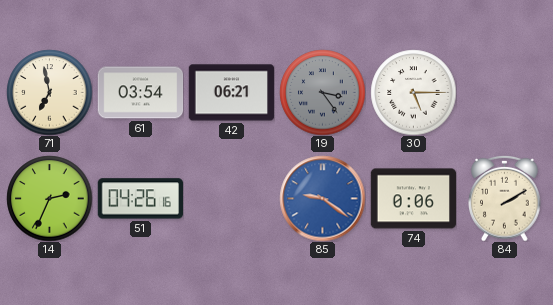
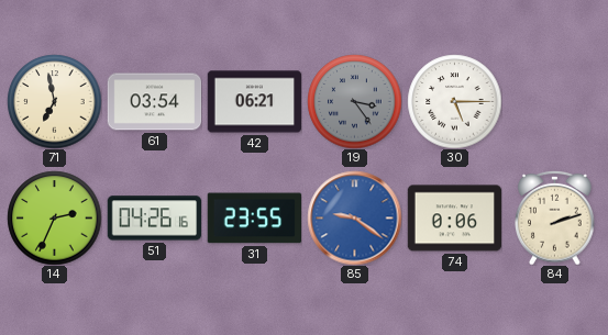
31: none -> 23:55 (254, 219)
84: 2:10 -> 2:12 (555, 217)
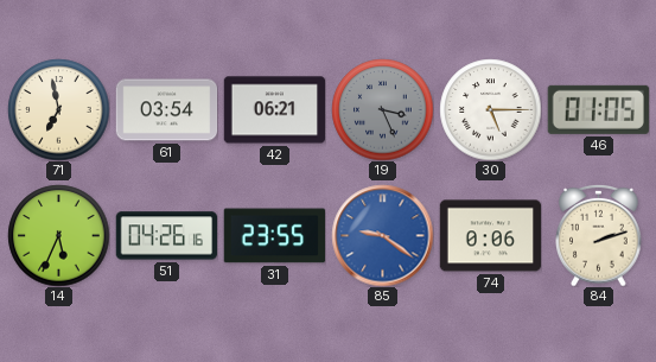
19: 3:24 -> 3:26 (382, 109)
46: none -> 01:05 (598, 109)
14: 2:34 -> 5:34 (58, 235)
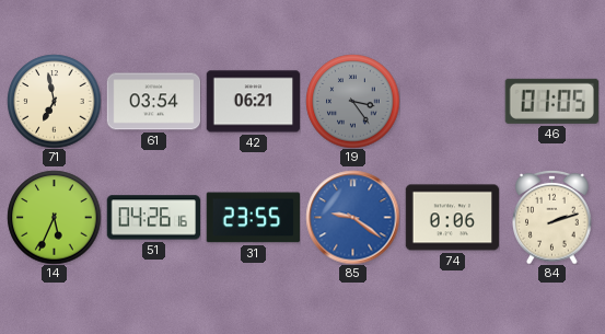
19: 3:26 -> 3:24 (352, 101)
30: 5:15 -> none (490, 109)
